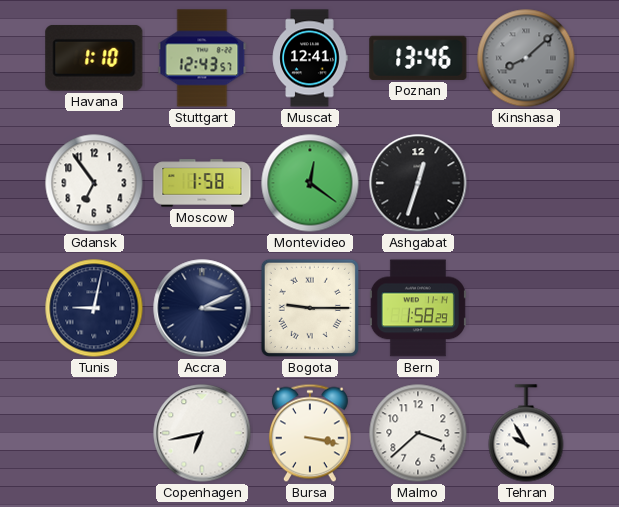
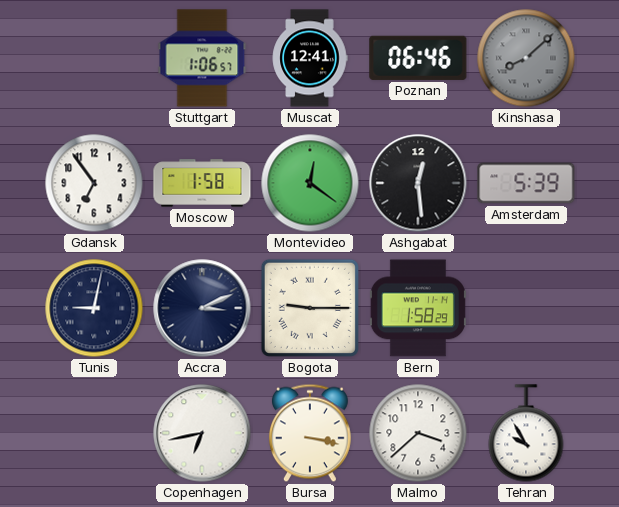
Havana: 1:10 -> none (94, 58)
Stuttgart: 12:43 -> 1:06 (202, 58)
Poznan: 13:46 -> 06:46 (418, 58)
Ashgabat: 12:33 -> 12:29 (418, 183)
Amsterdam: none -> 5:39 (526, 183)
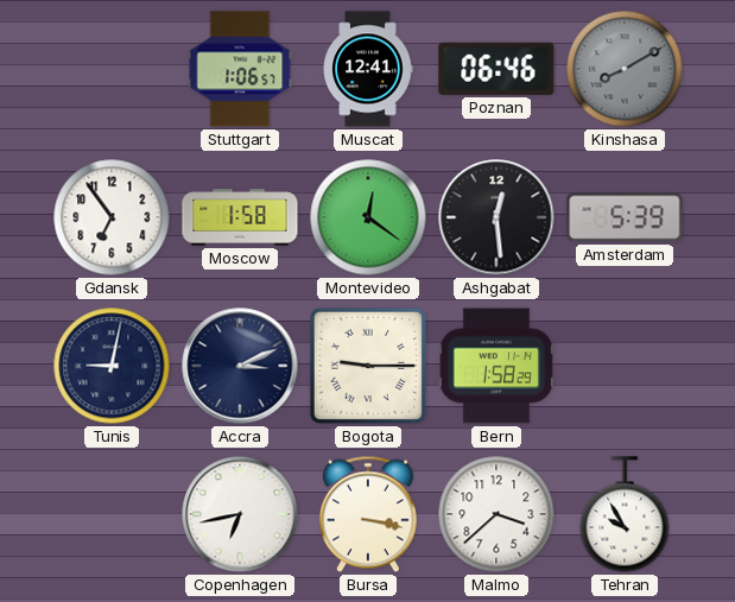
Kinshasa: 8:08 -> 8:10 (625, 69)
